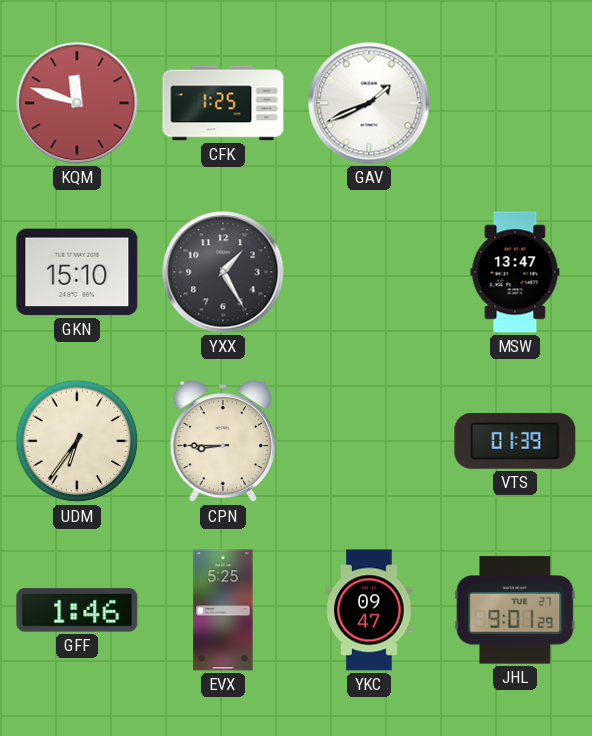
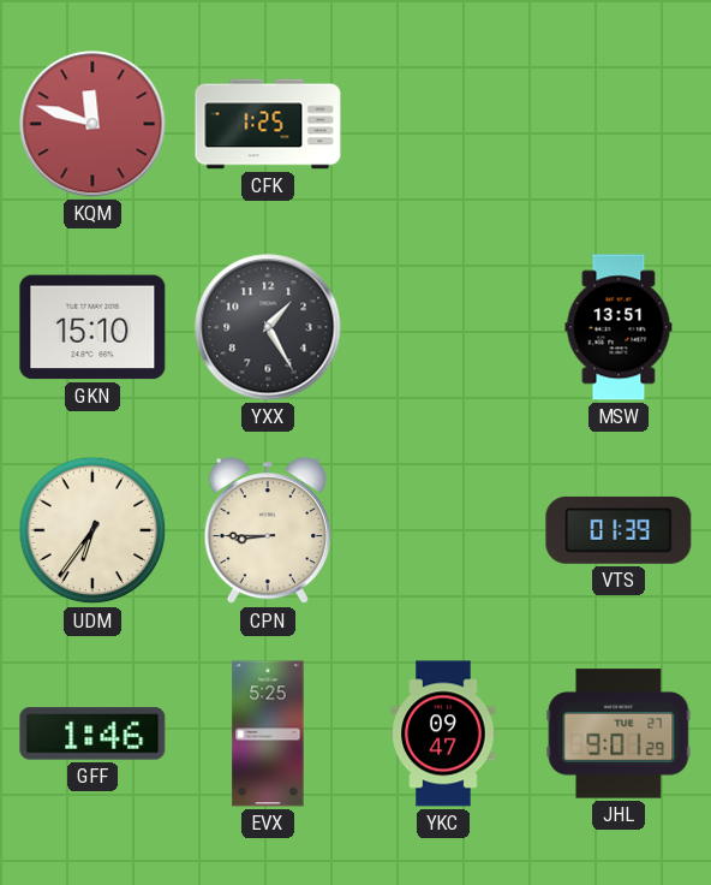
GAV: 1:41 -> none (369, 103)
MSW: 13:47 -> 13:51 (619, 327)
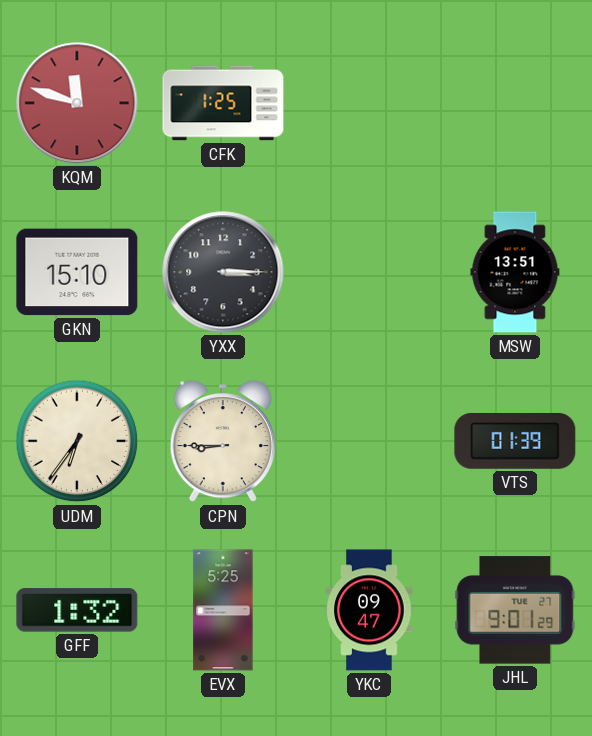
YXX: 1:25 -> 3:15 (223, 272)
GFF: 1:46 -> 1:32 (77, 610)
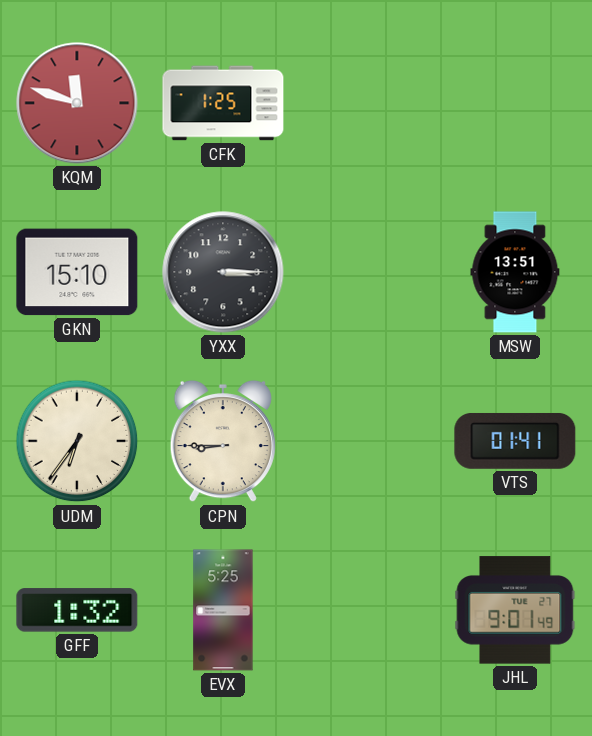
VTS: 01:39 -> 01:41 (515, 441)
YKC: 09:47 -> none (369, 610)
JHL: 9:01:29 -> 9:01:49 (515, 610)
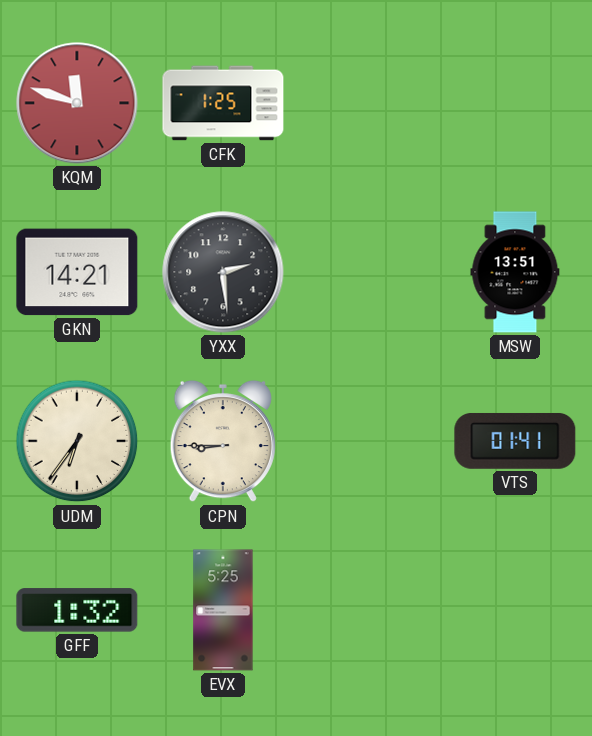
GKN: 15:10 -> 14:21 (77, 272)
YXX: 3:15 -> 2:29 (223, 272)
JHL: 9:01 -> none (515, 610)
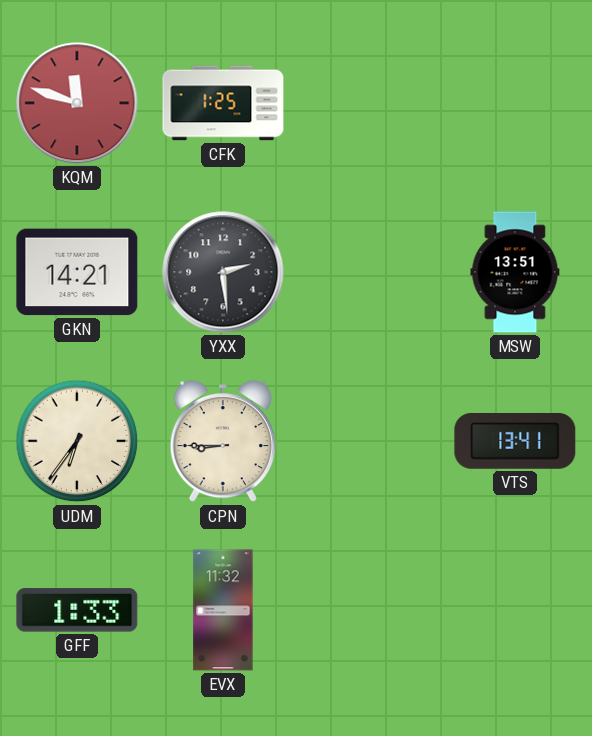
VTS: 01:41 -> 13:41 (515, 441)
GFF: 1:32 -> 1:33 (77, 610)
EVX: 5:25 -> 11:32 (223, 610)
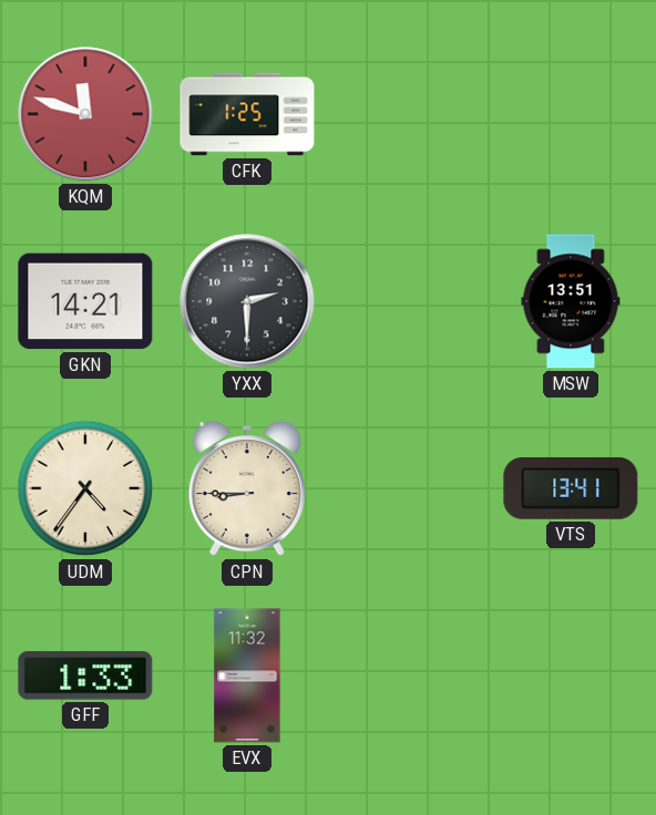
YXX: 2:29 -> 2:30 (247, 301)
UDM: 6:36 -> 4:36 (85, 488)
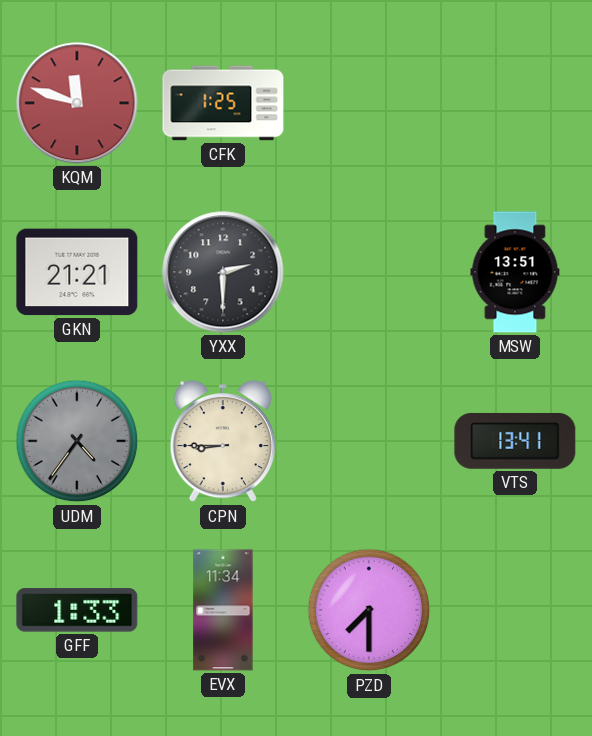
GKN: 14:21 -> 21:21 (77, 272)
UDM dial: cream -> grey (77, 441)
EVX: 11:32 -> 11:34 (223, 610)
PZD: none -> 7:30 (369, 610)
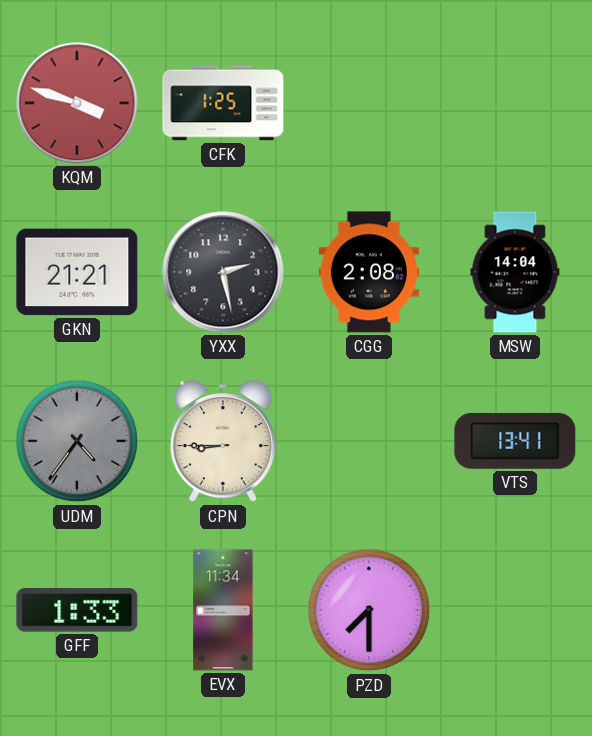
KQM: 11:48 -> 3:48 (77, 103)
YXX: 2:30 -> 2:28 (223, 272)
CGG: none -> 2:08 (369, 272)
MSW: 13:51 -> 14:04 (515, 272)
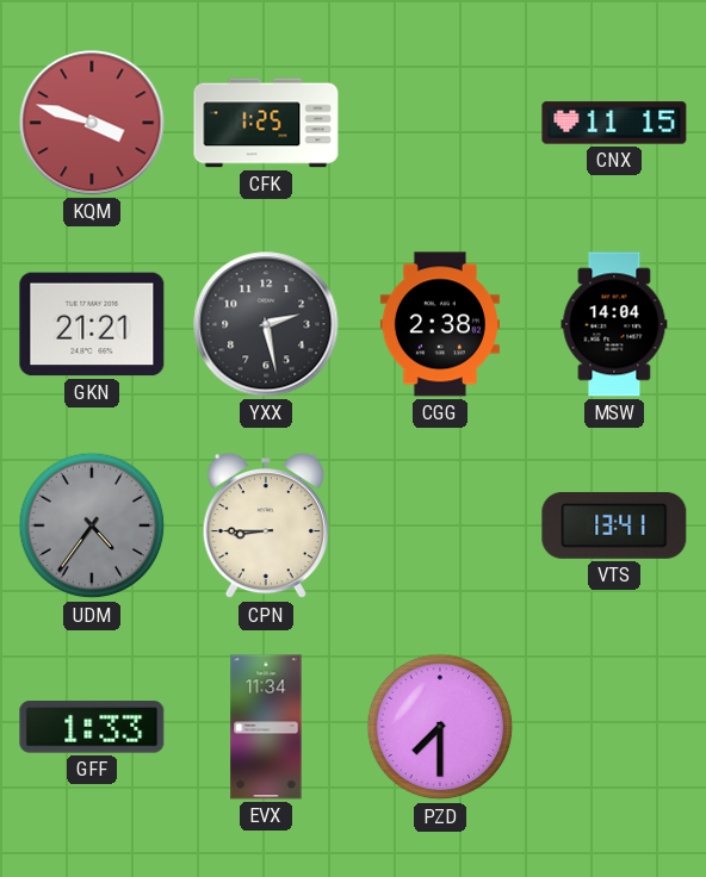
CNX: none -> 11:15 (614, 123)
CGG: 2:08 -> 2:38 (440, 324)
